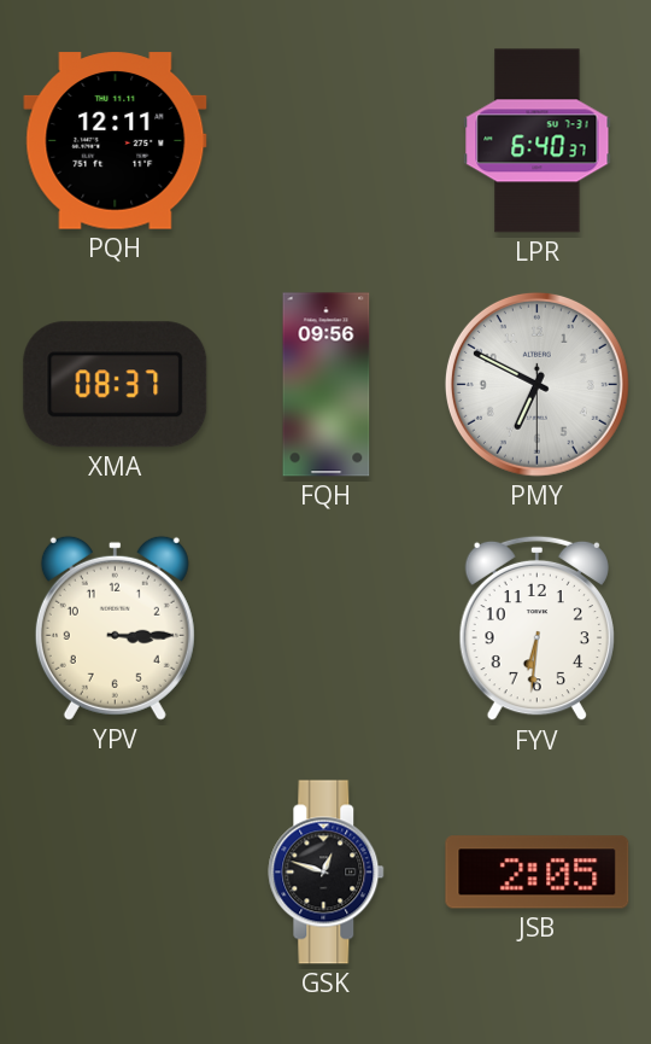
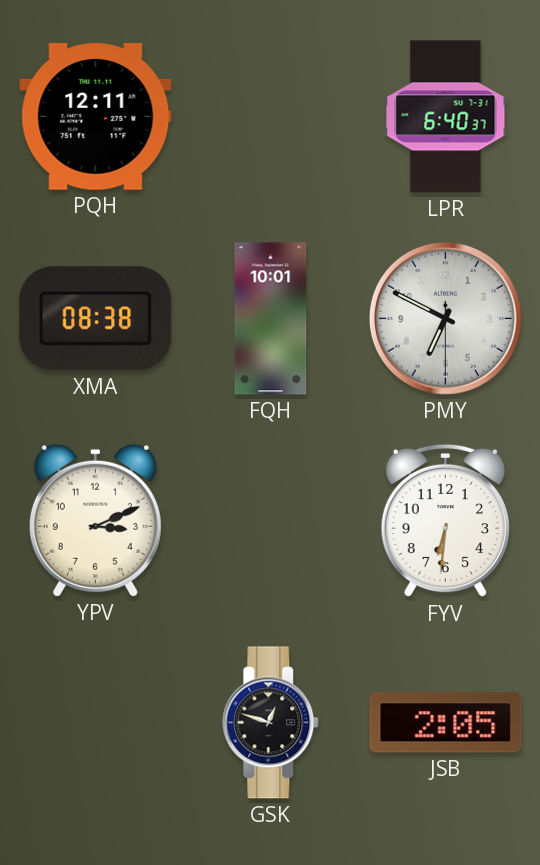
XMA: 08:37 -> 08:38 (96, 319)
FQH: 09:56 -> 10:01 (271, 319)
YPV: 3:15 -> 3:11 (95, 520)
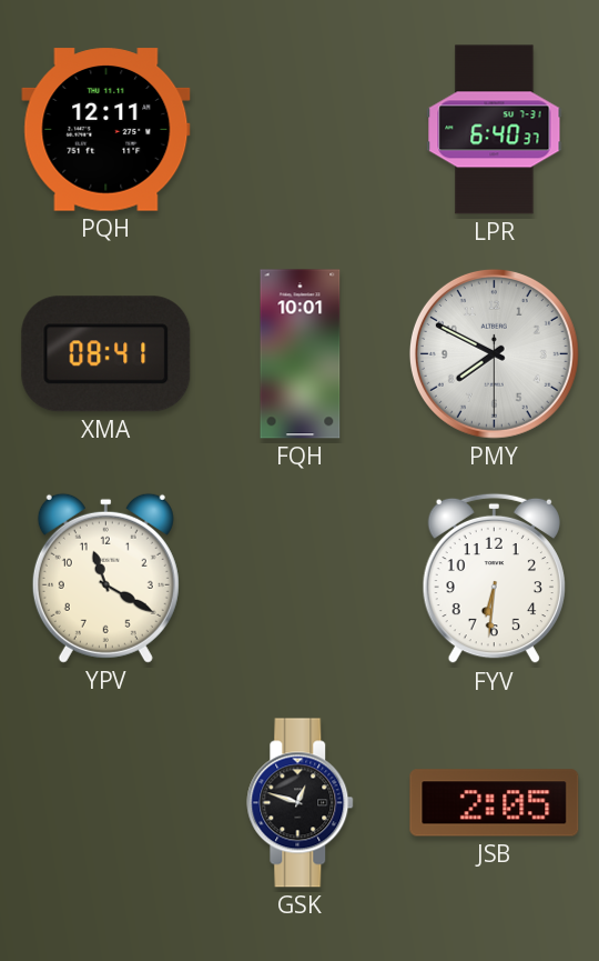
XMA: 08:38 -> 08:41 (106, 354)
PMY: 6:49 -> 7:49 (494, 353)
YPV: 3:11 -> 11:20 (105, 578)
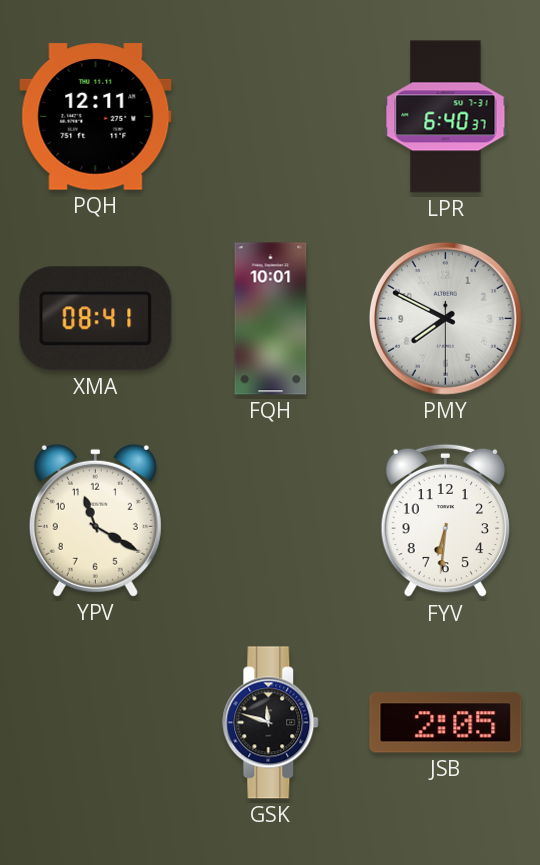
GSK: 12:48 -> 11:48 (271, 723)
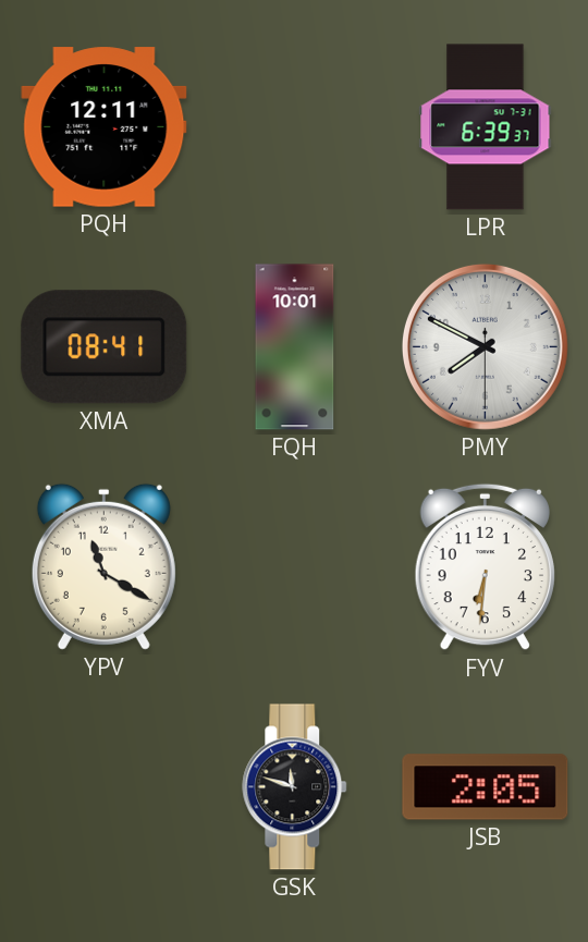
LPR: 6:40 -> 6:39 (486, 127)
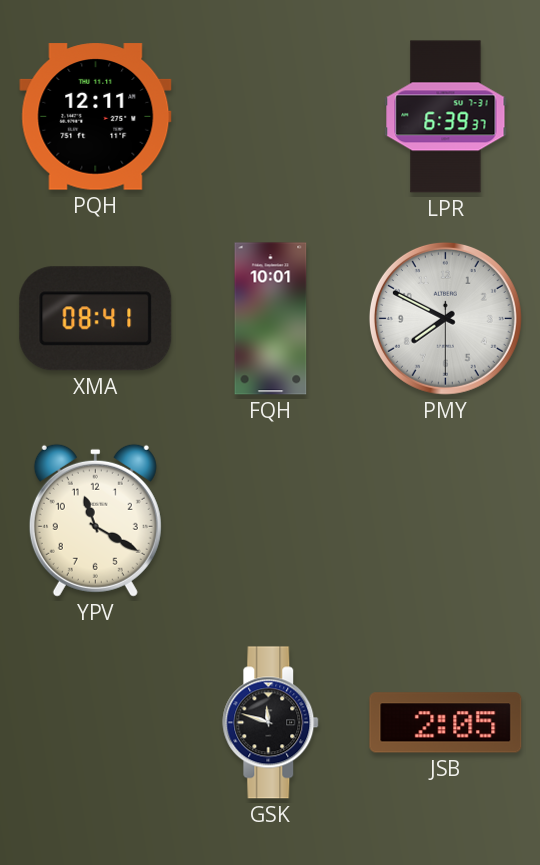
FYV: 6:31 -> none (485, 567)
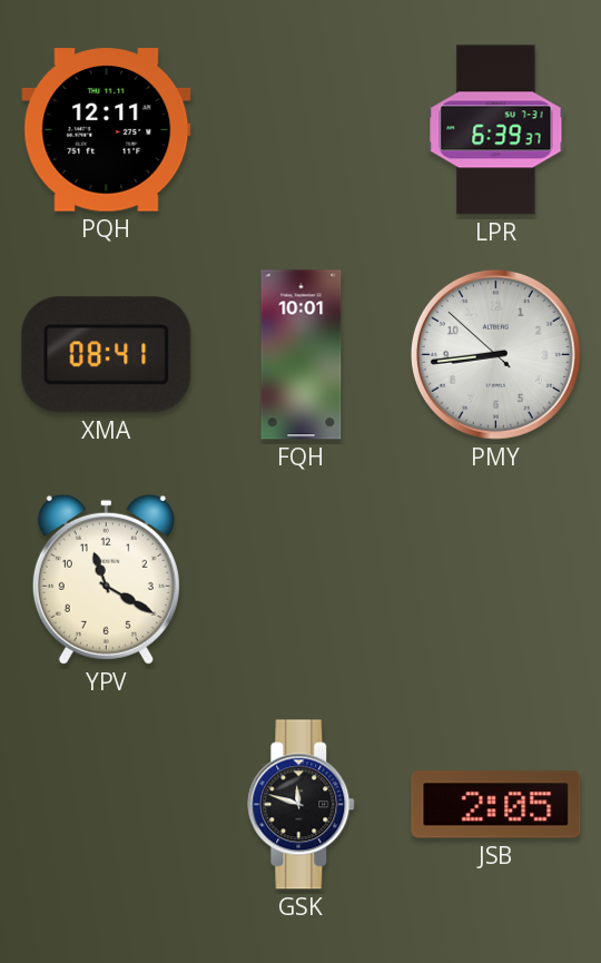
PMY: 7:49 -> 8:43 (495, 354)
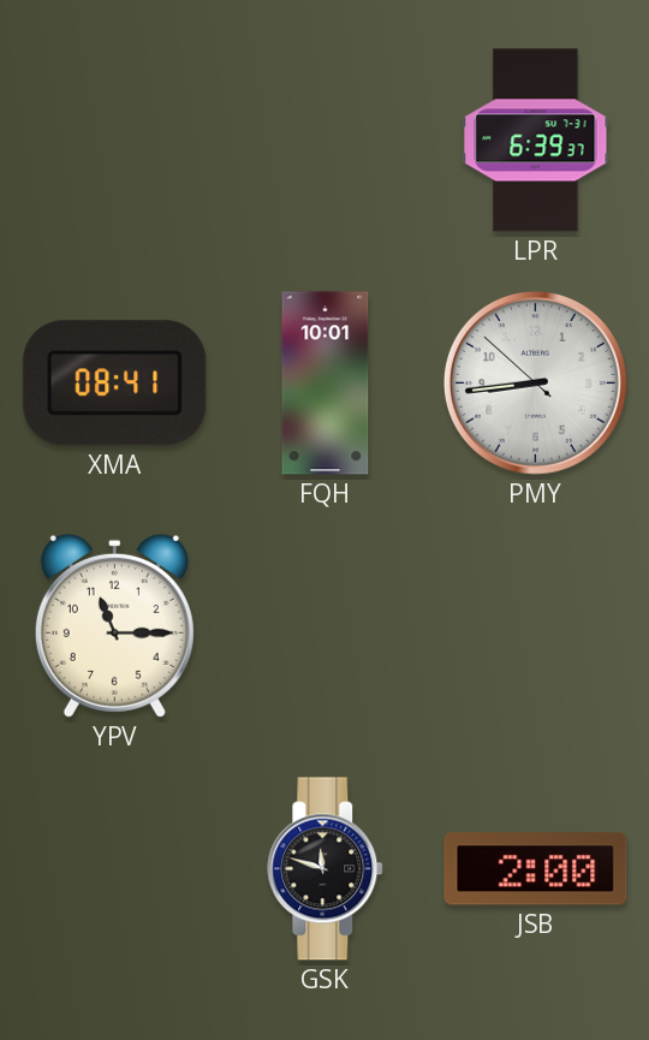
PQH: 12:11 -> none (107, 130)
YPV: 11:20 -> 11:15 (114, 625)
JSB: 2:05 -> 2:00 (536, 869)
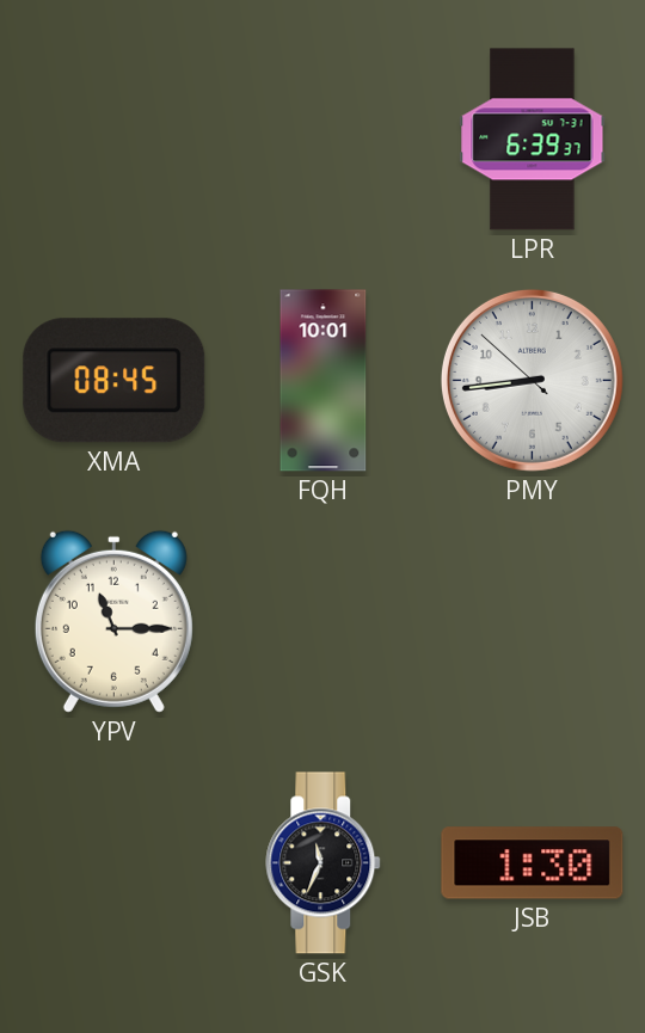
XMA: 08:41 -> 08:45 (115, 381)
GSK: 11:48 -> 11:34 (324, 863)
JSB: 2:00 -> 1:30 (533, 863)
